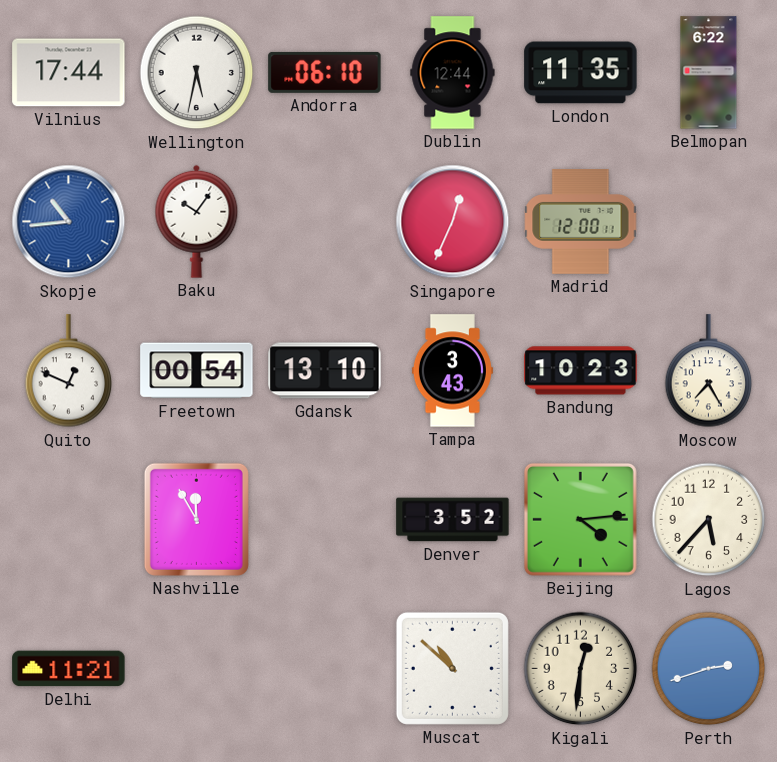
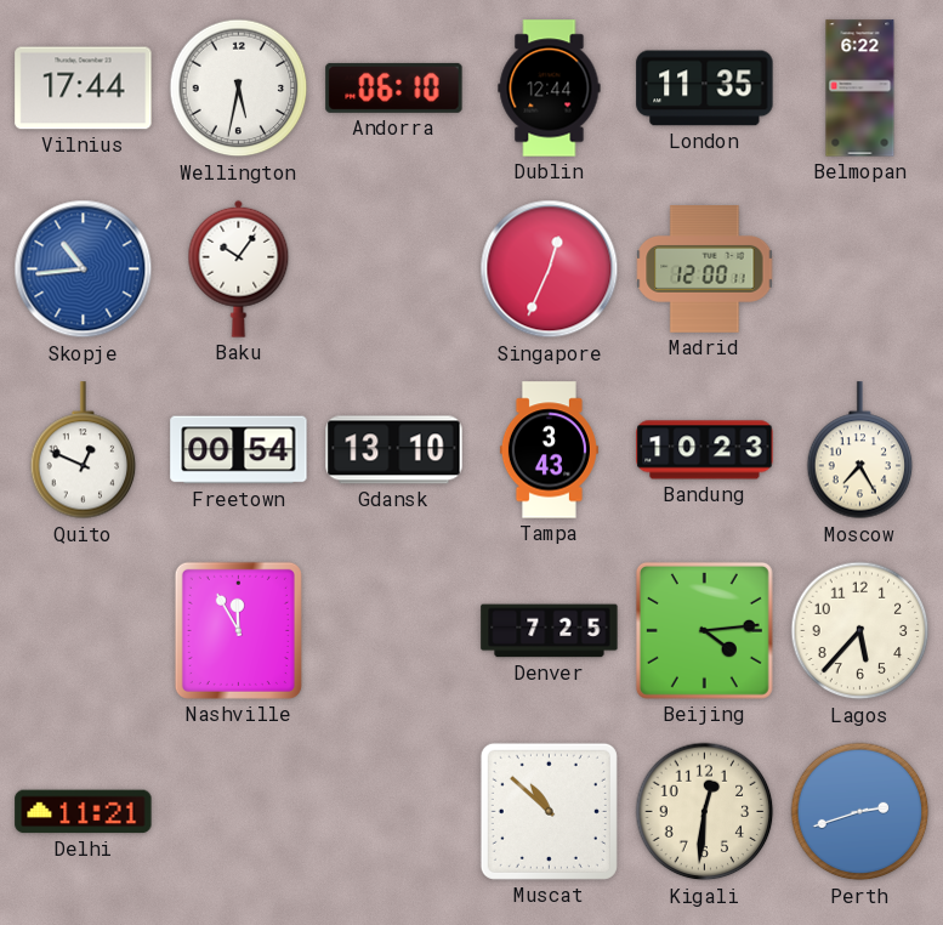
Denver: 3:52 -> 7:25 (550, 631)
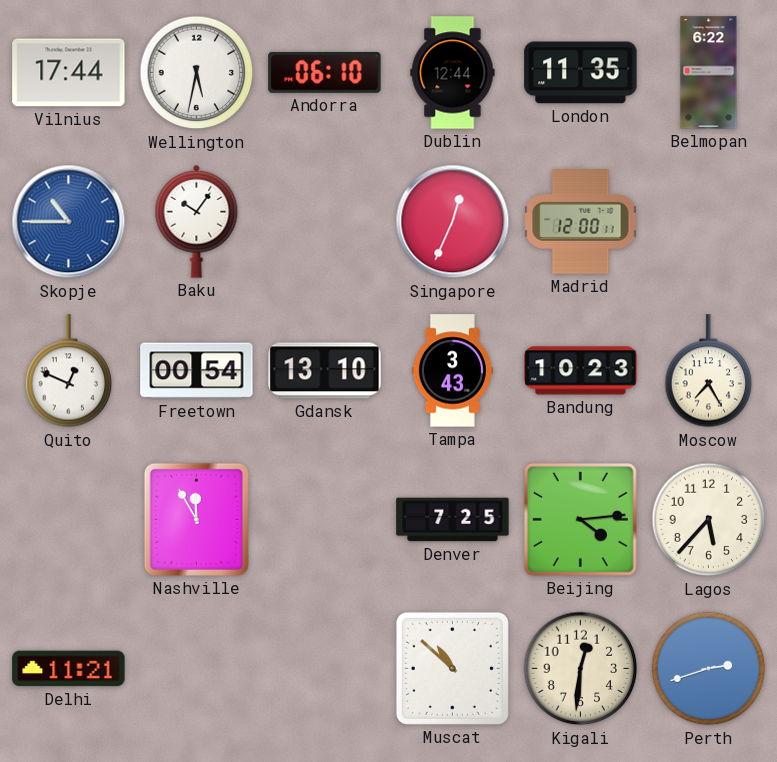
Skopje: 10:44 -> 10:45 (69, 222)
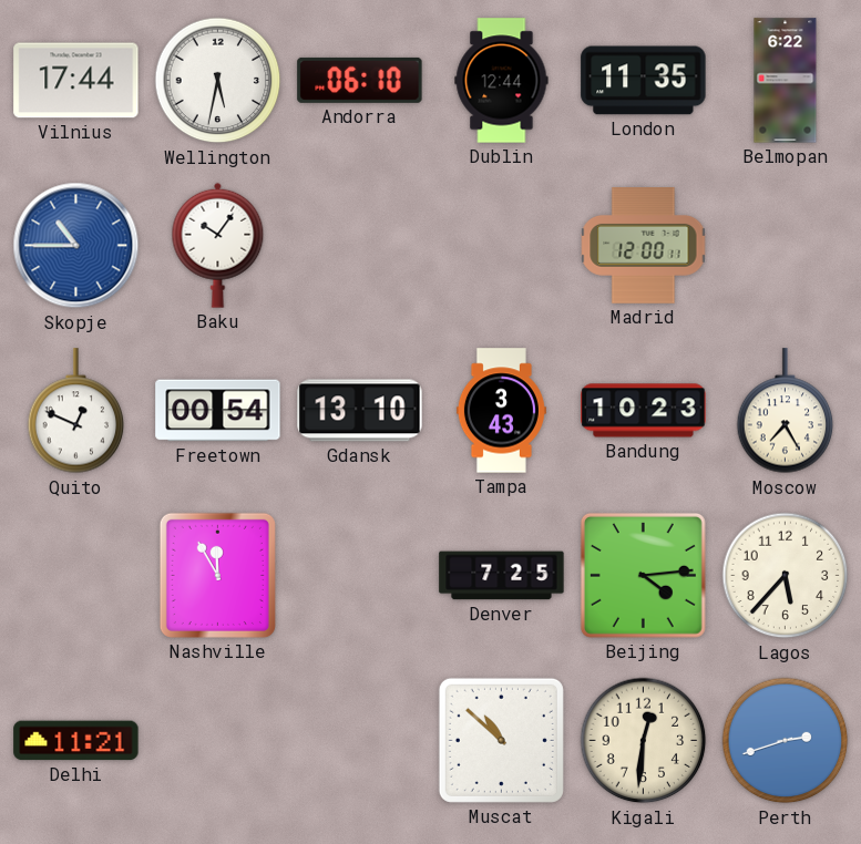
Singapore: 12:34 -> none (453, 222)
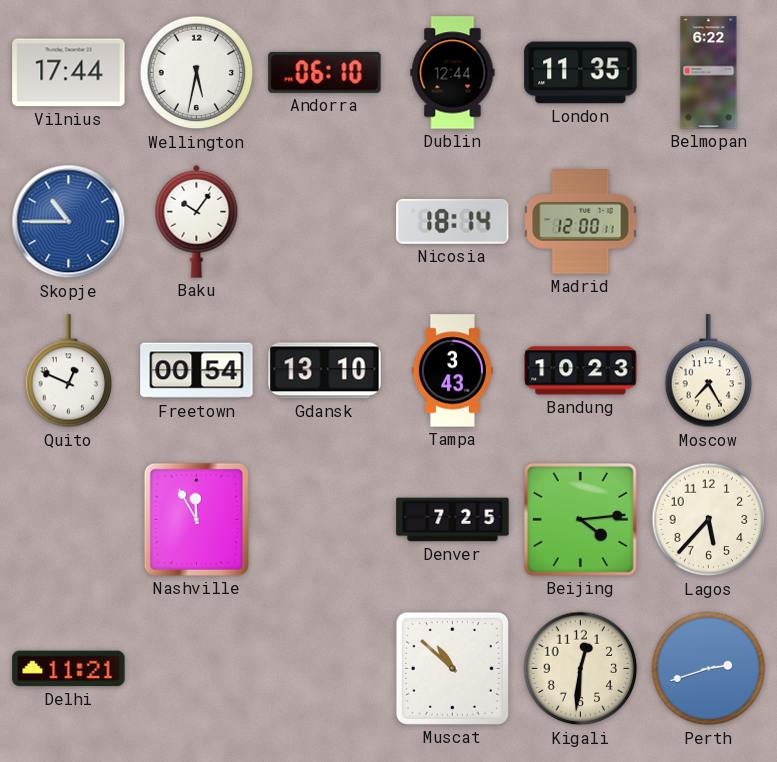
Nicosia: none -> 18:14 (453, 221)
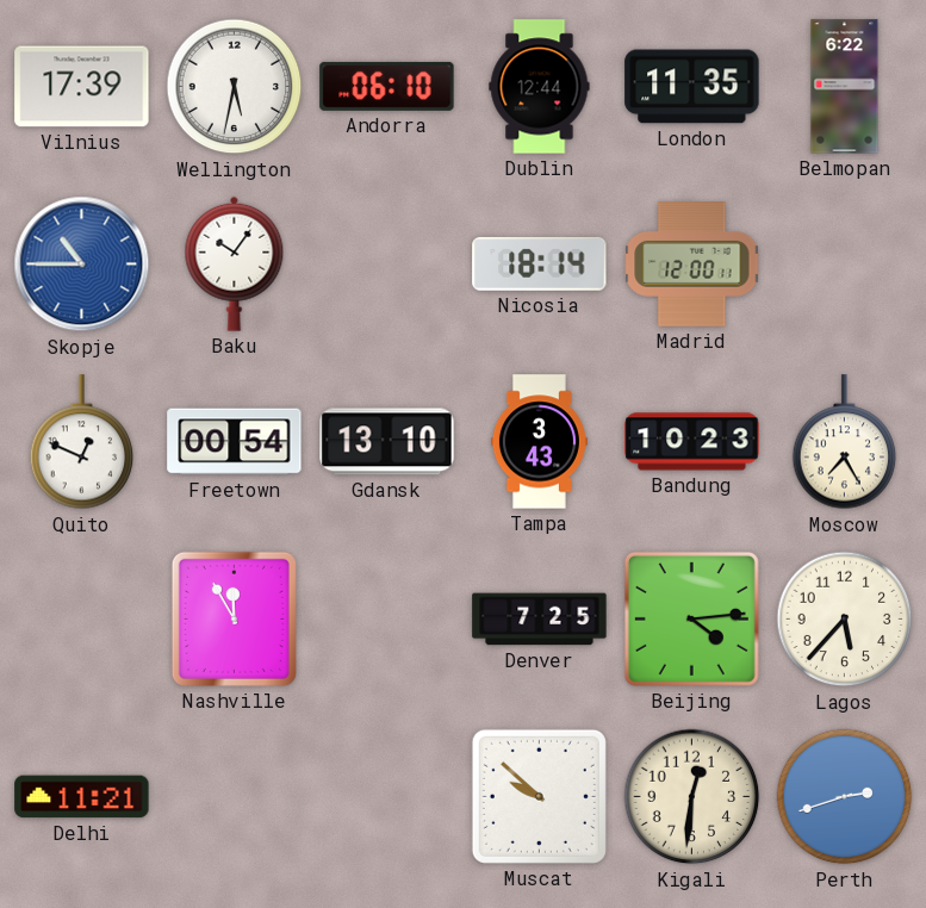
Vilnius: 17:44 -> 17:39 (82, 87)
Muscat: 10:52 -> 9:52 (539, 796)
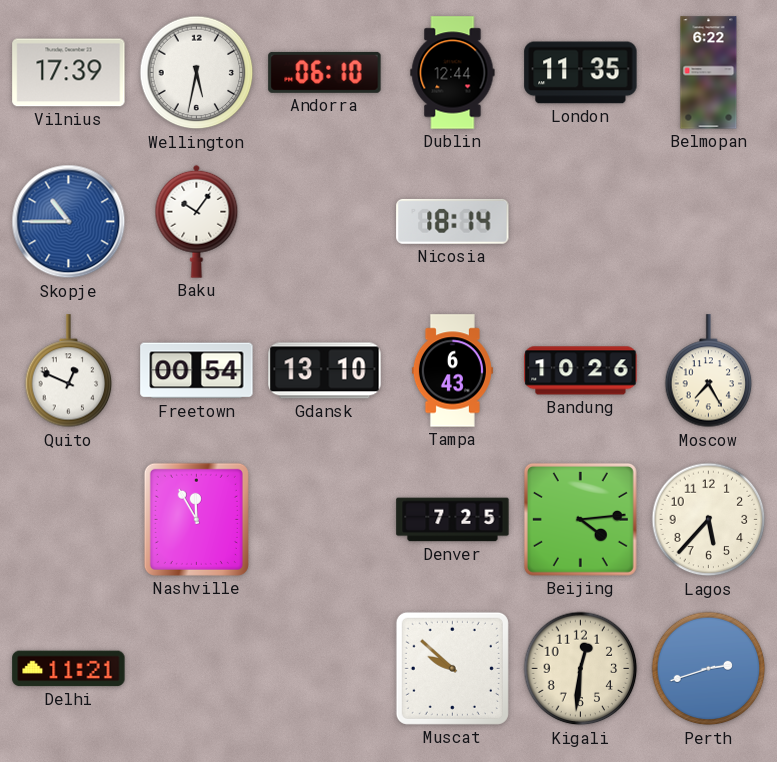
Madrid: 12:00 -> none (692, 265)
Tampa: 3:43 -> 6:43 (452, 371)
Bandung: 10:23 -> 10:26 (581, 371)
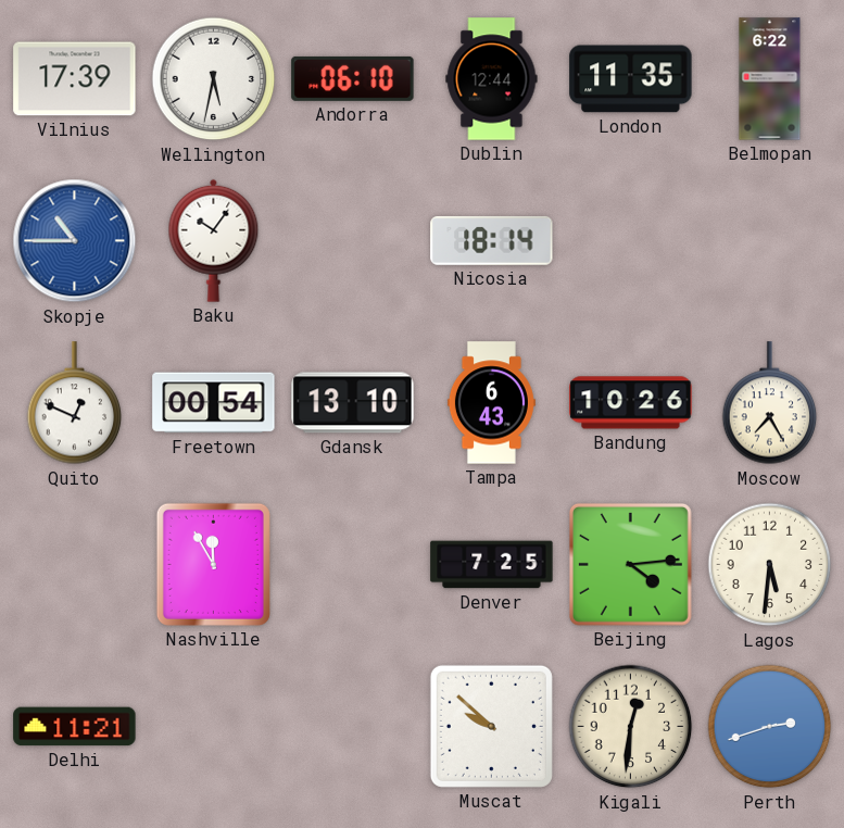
Lagos: 5:37 -> 5:31 (770, 565)
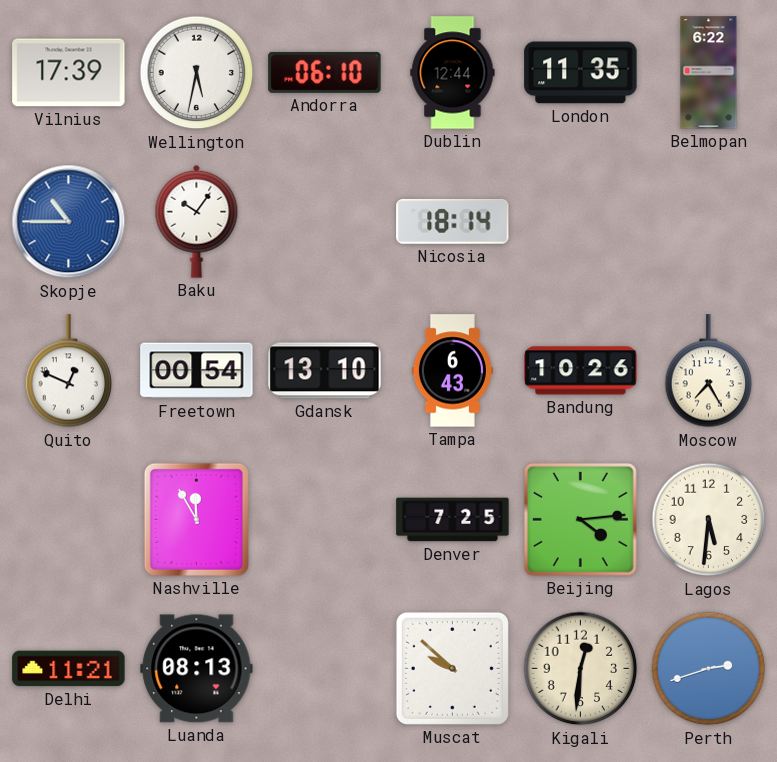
Luanda: none -> 08:13 (197, 669)
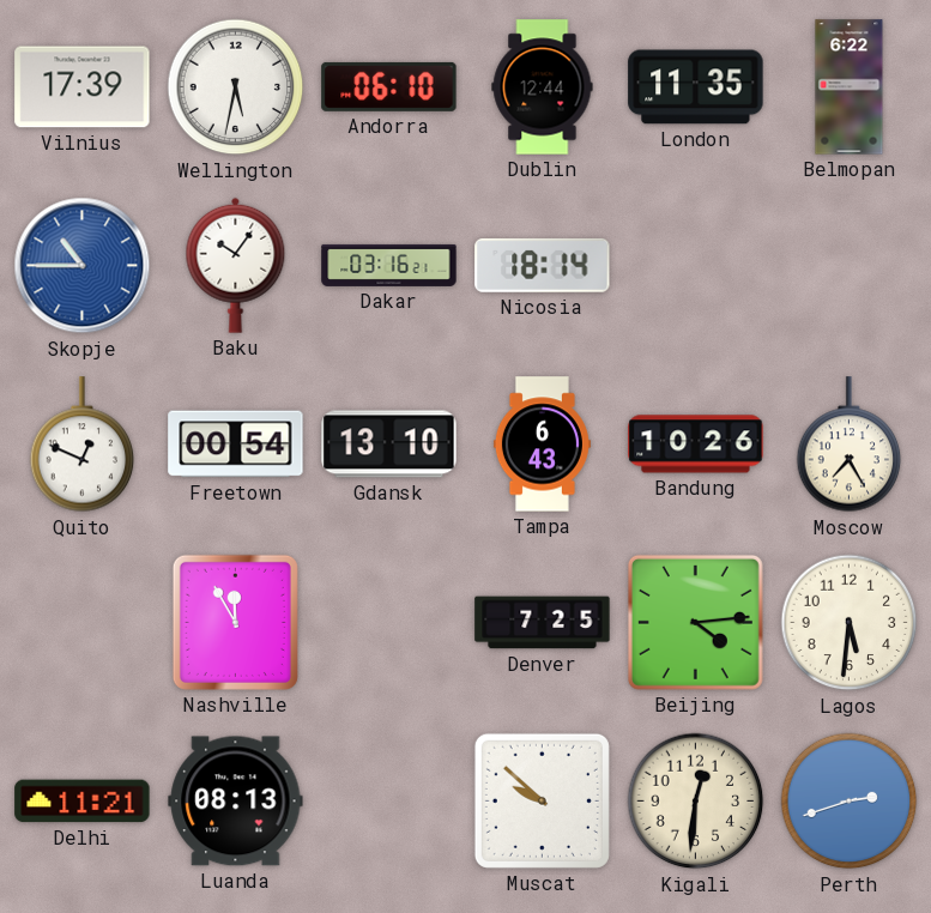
Dakar: none -> 03:16 (389, 265)
